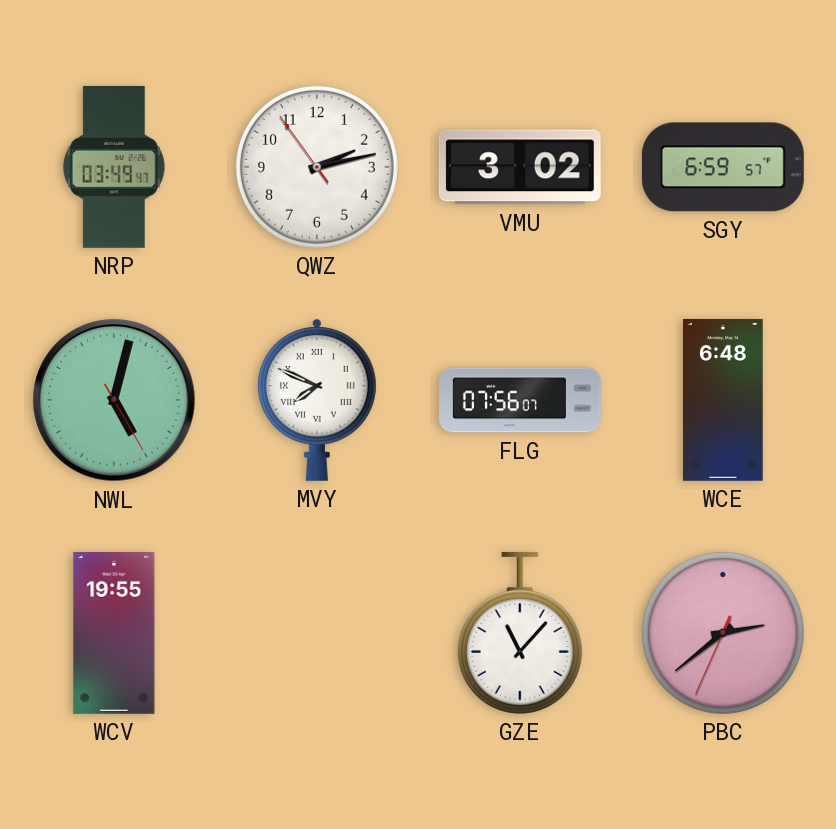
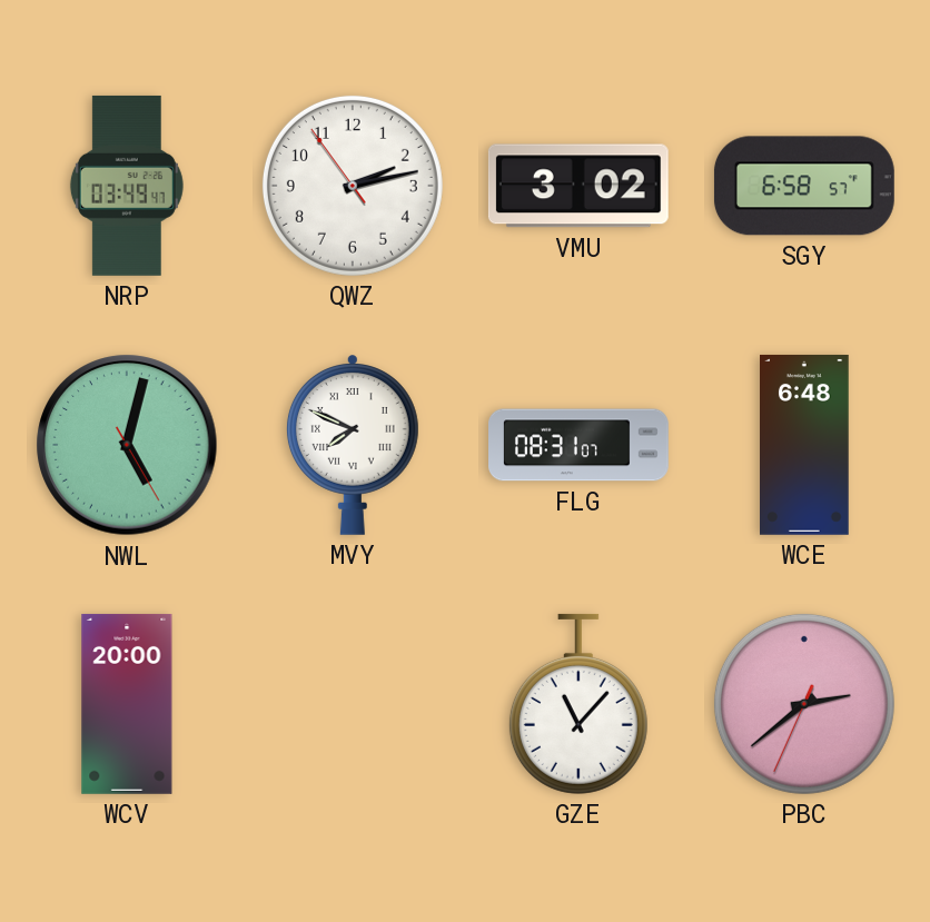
SGY: 6:59 -> 6:58 (804, 186)
FLG: 07:56 -> 08:31 (580, 445)
WCV: 19:55 -> 20:00 (127, 704)
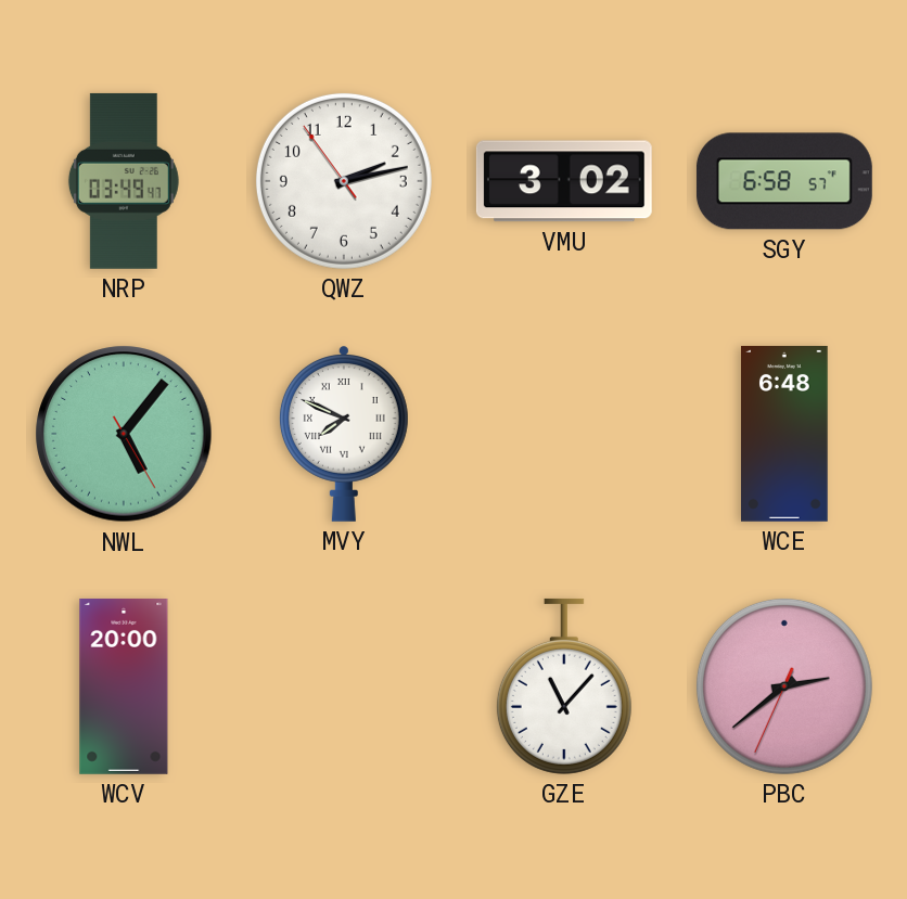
NWL: 5:02 -> 5:06 (124, 434)
FLG: 08:31 -> none (580, 445)
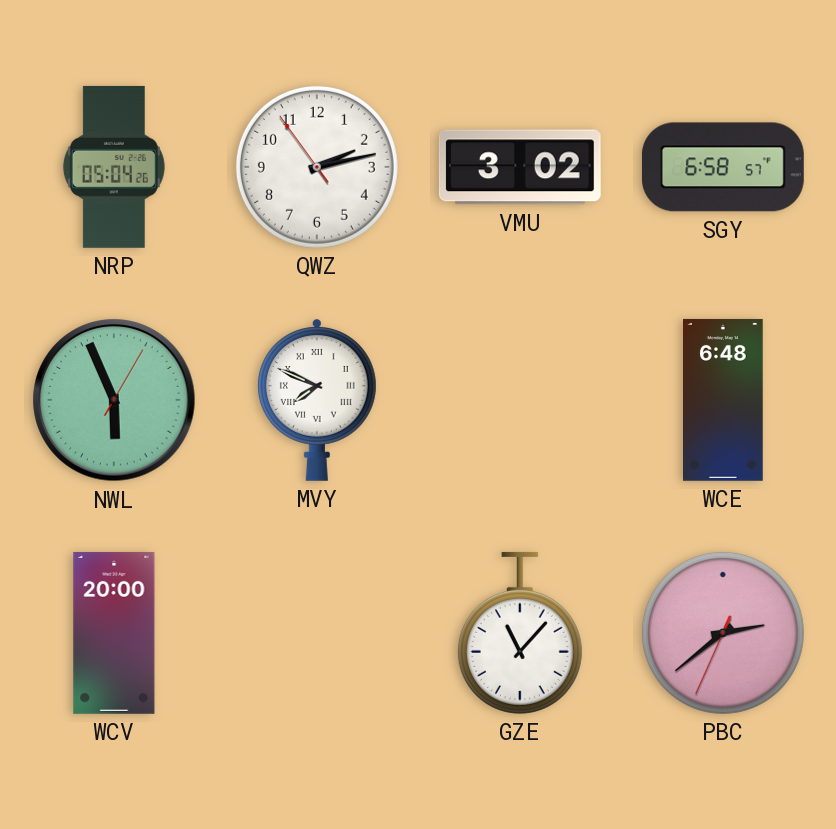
NRP: 03:49 -> 05:04 (114, 167)
NWL: 5:06 -> 5:56 (114, 400)
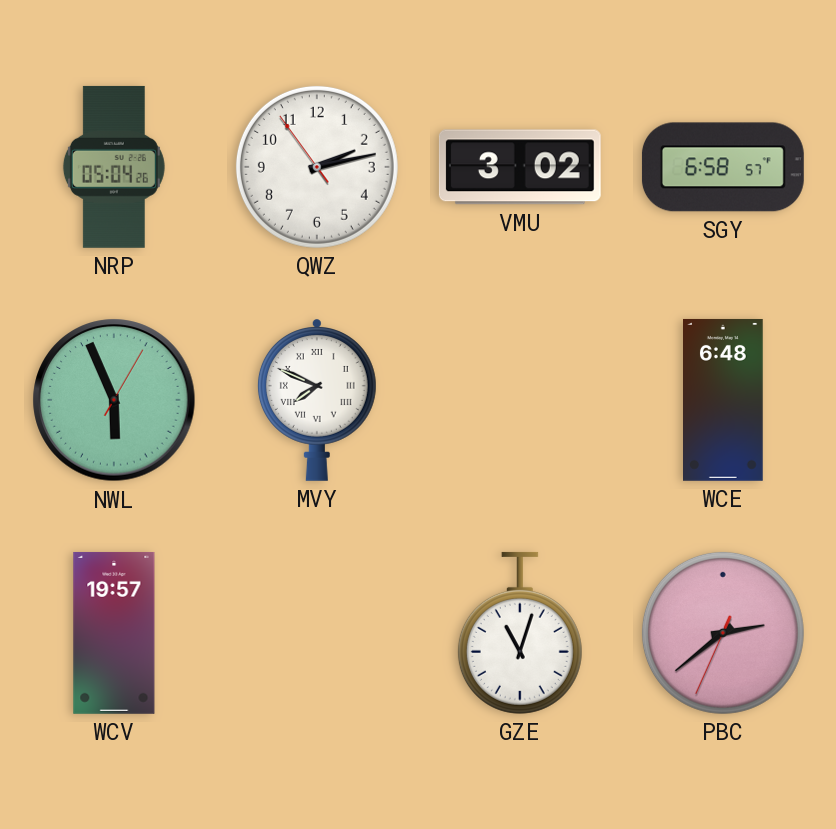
WCV: 20:00 -> 19:57 (114, 633)
GZE: 11:07 -> 11:03 (520, 633)
